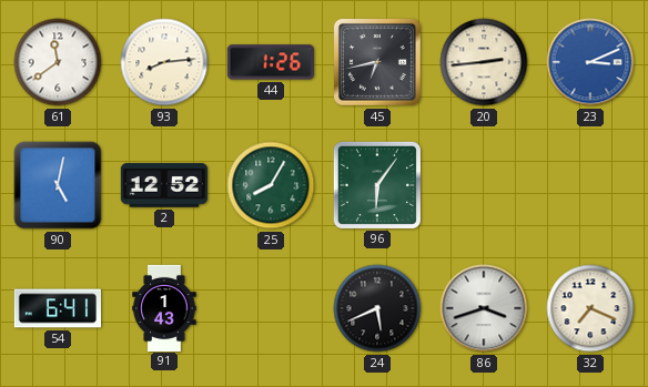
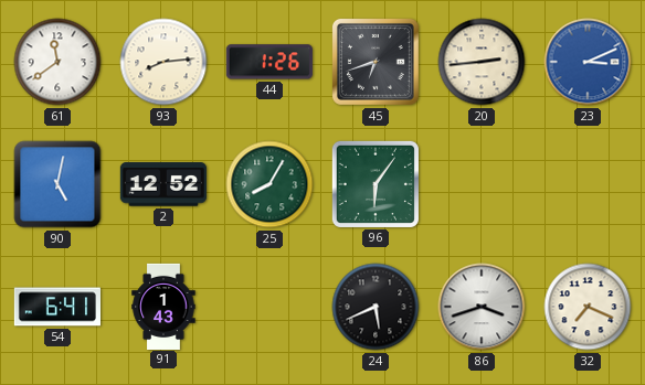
45: 6:43 -> 6:42 (376, 62)
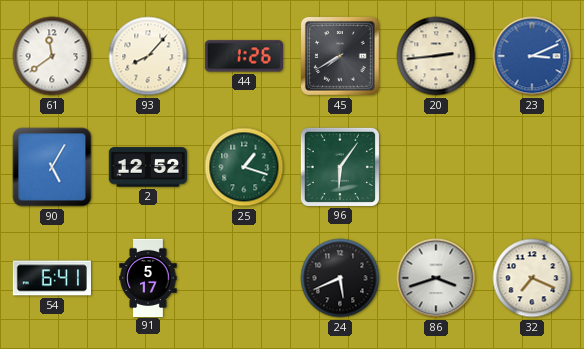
93: 8:14 -> 8:07 (148, 56)
45: 6:42 -> 7:40 (340, 56)
90: 5:02 -> 5:05 (52, 167)
25: 8:05 -> 1:18 (244, 167)
91: 1:43 -> 5:17 (148, 277)
